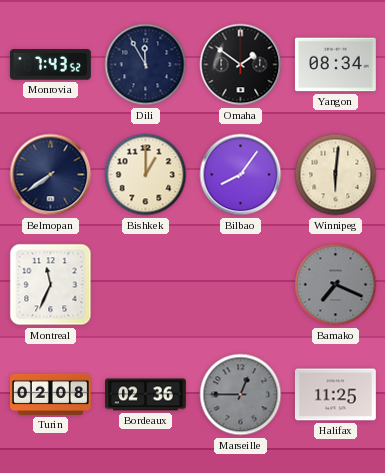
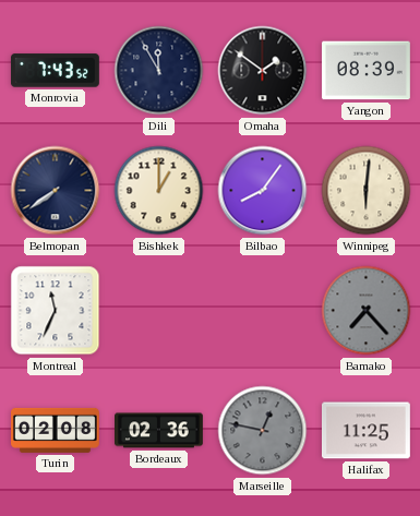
Yangon: 08:34 -> 08:39 (365, 71)
Bamako: 7:19 -> 7:23 (367, 311)
Marseille: 12:45 -> 12:47 (263, 431)
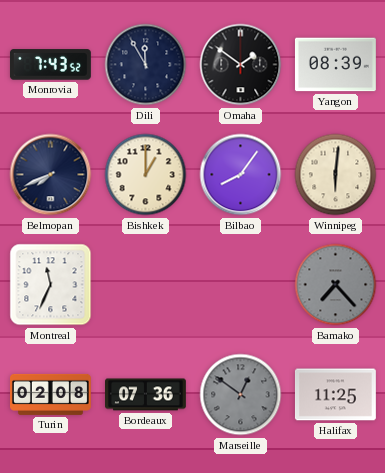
Belmopan: 7:39 -> 7:41 (51, 175)
Bordeaux: 02:36 -> 07:36 (146, 395)
Marseille: 12:47 -> 12:51 (241, 395)
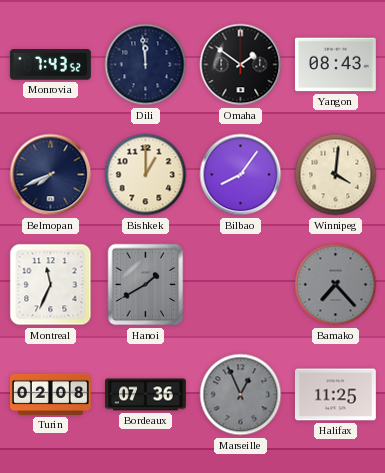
Dili: 11:55 -> 11:59 (146, 65)
Yangon: 08:39 -> 08:43 (335, 65)
Winnipeg: 6:01 -> 4:01 (336, 175)
Hanoi: none -> 1:40 (146, 285)
Marseille: 12:51 -> 12:56 (241, 395)
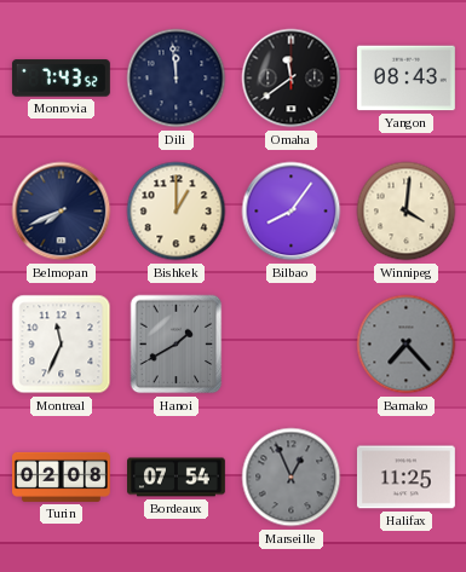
Omaha: 1:51 -> 11:39 (292, 79)
Bordeaux: 07:36 -> 07:54 (177, 478)
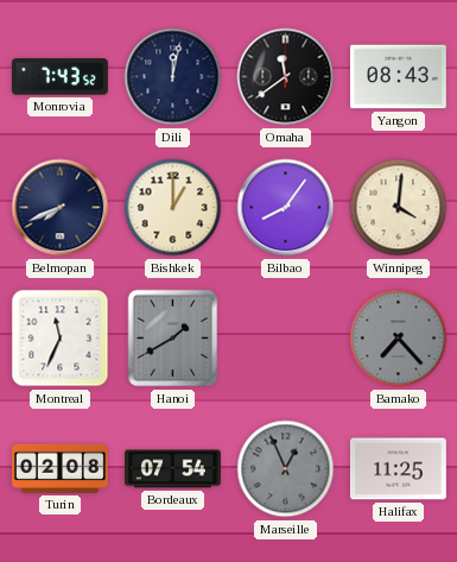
Dili: 11:59 -> 12:02 (173, 77)
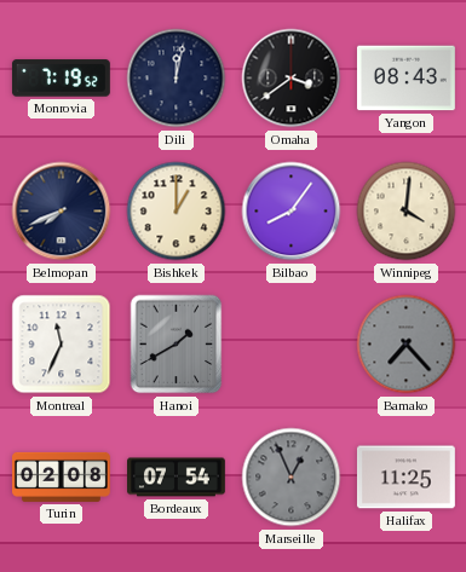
Monrovia: 7:43 -> 7:19 (61, 79)
Omaha: 11:39 -> 3:39 (292, 79)
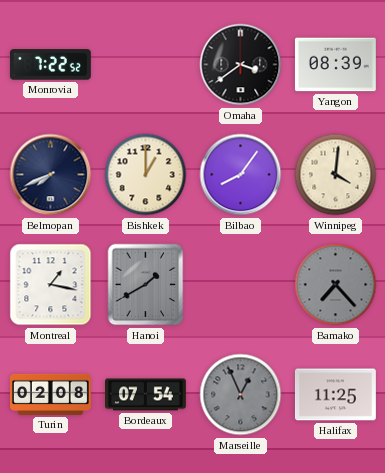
Monrovia: 7:19 -> 7:22 (50, 65)
Dili: 12:02 -> none (177, 79)
Yangon: 08:43 -> 08:39 (335, 65)
Montreal: 11:34 -> 1:17 (51, 285)
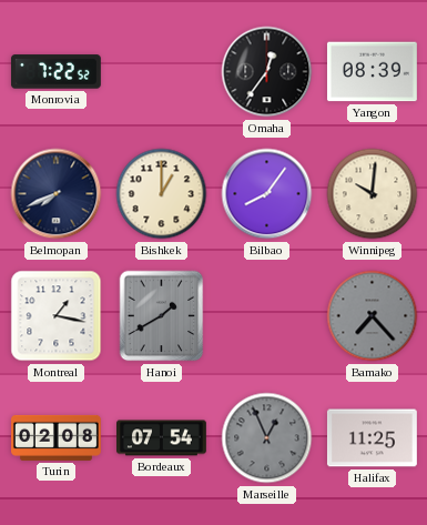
Omaha: 3:39 -> 12:36 (267, 72)
Winnipeg: 4:01 -> 10:01 (373, 194)
